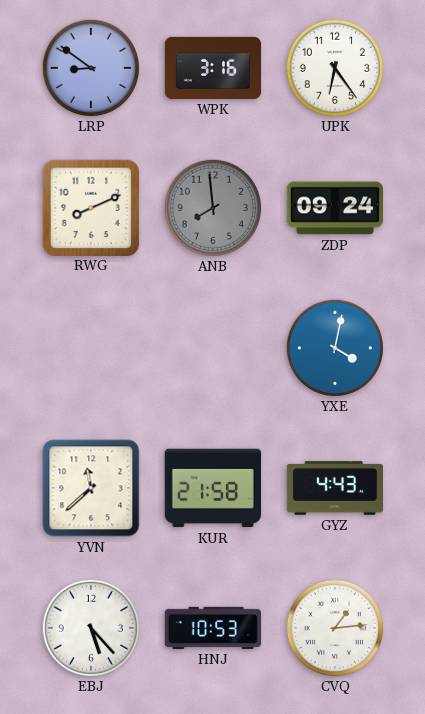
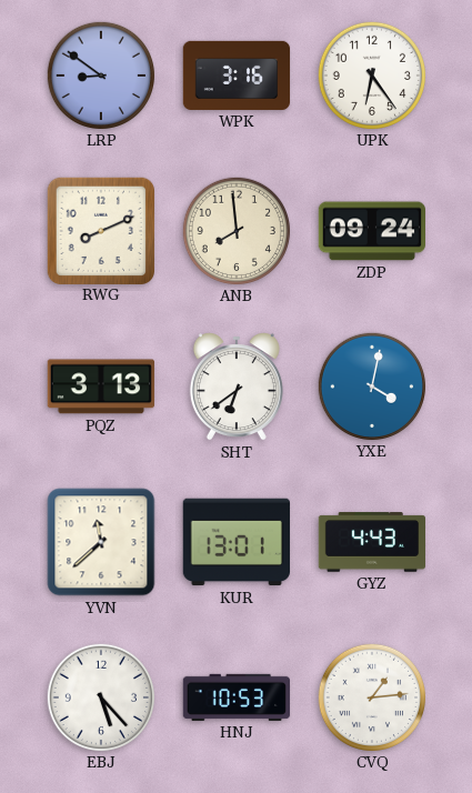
ANB dial: grey -> cream (235, 230)
PQZ: none -> 3:13 (100, 387)
SHT: none -> 6:39 (237, 387)
KUR: 21:58 -> 13:01 (235, 542)
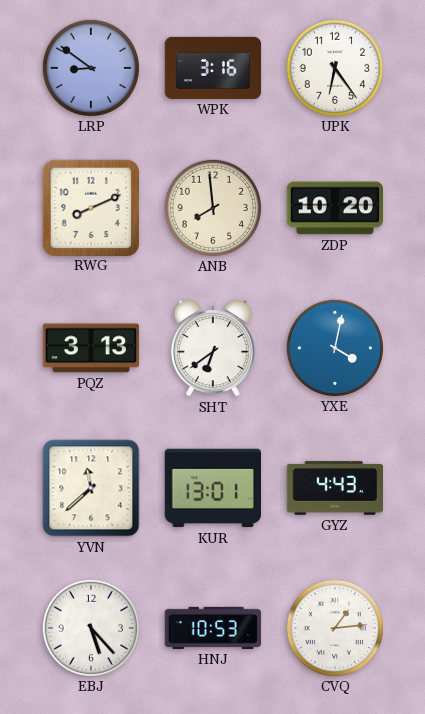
ZDP: 09:24 -> 10:20 (334, 208)
